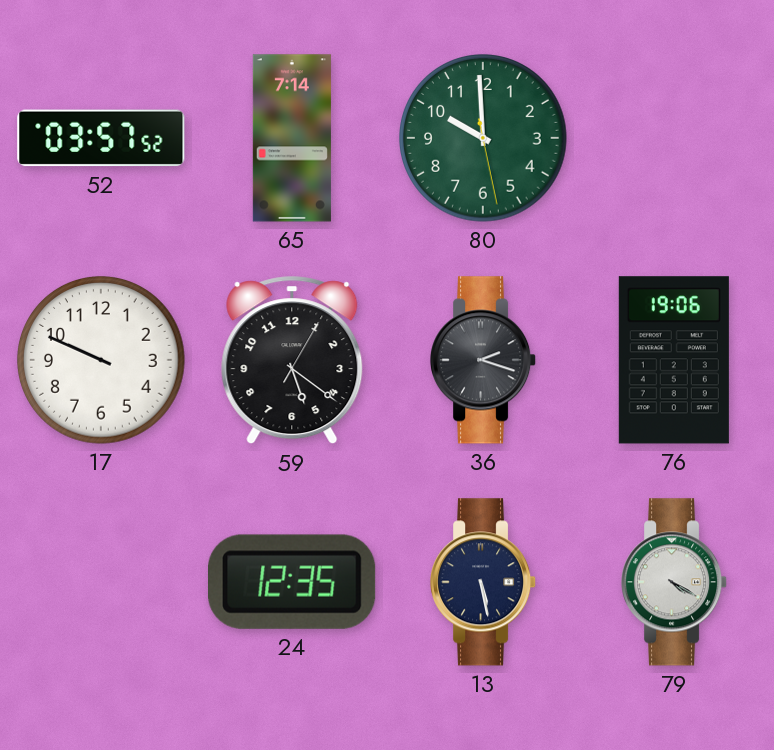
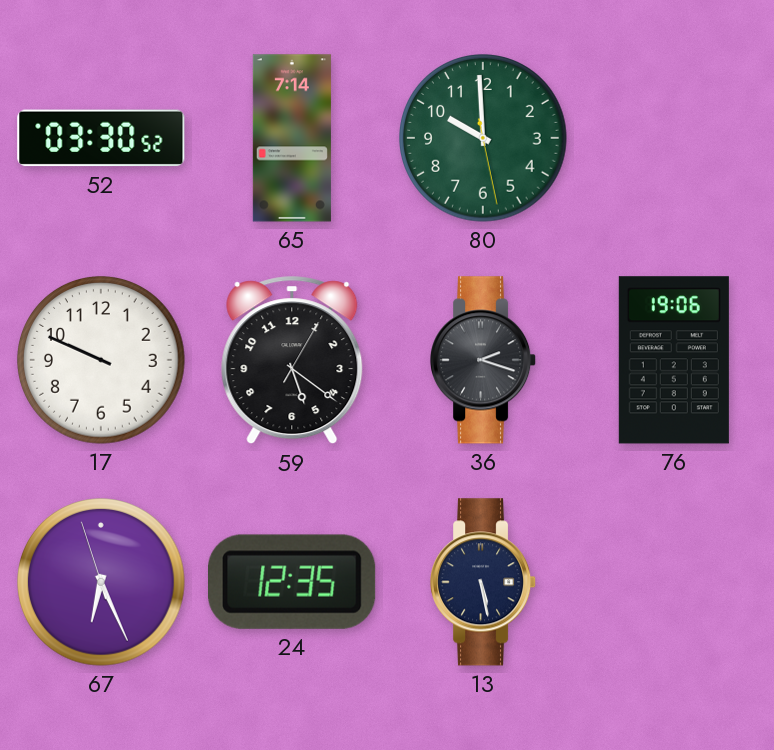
52: 03:57 -> 03:30 (101, 138)
67: none -> 6:25 (102, 583)
79: 4:20 -> none (675, 582)
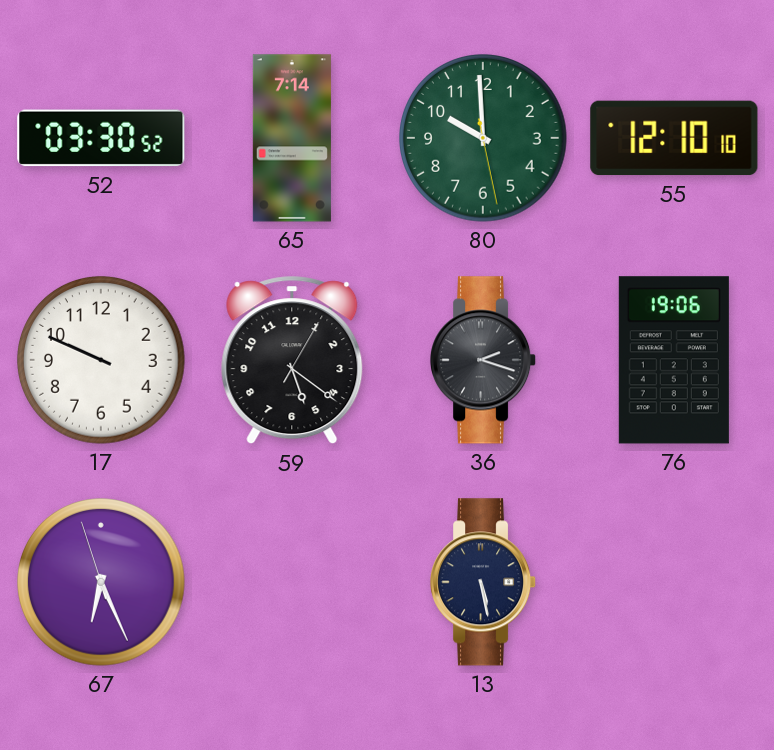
55: none -> 12:10 (674, 138)
24: 12:35 -> none (293, 582)
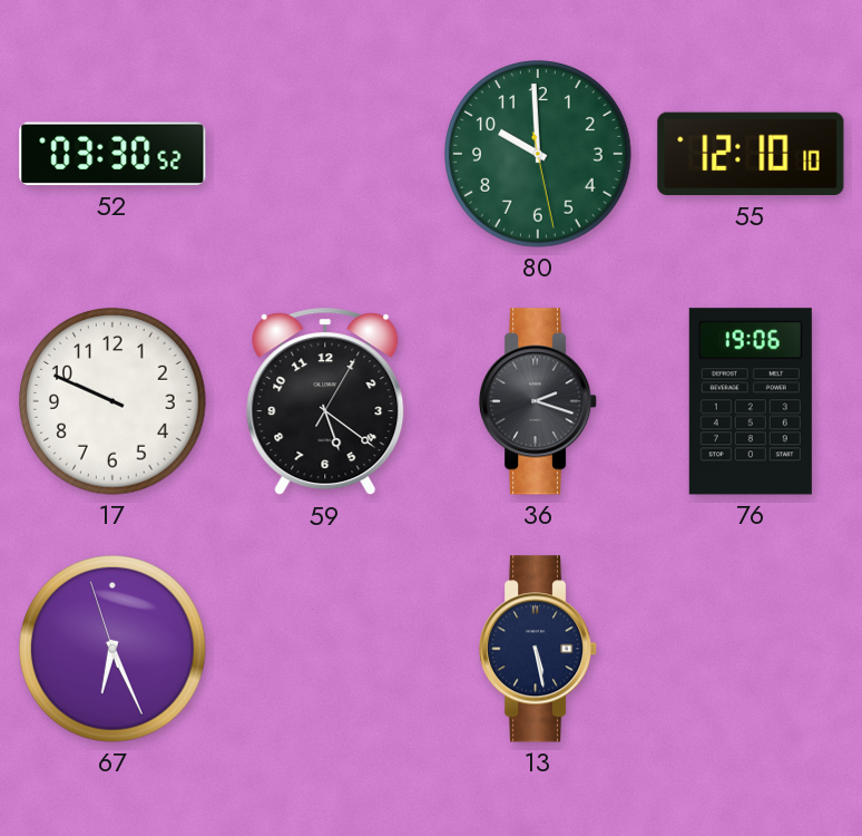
65: 7:14 -> none (292, 138)
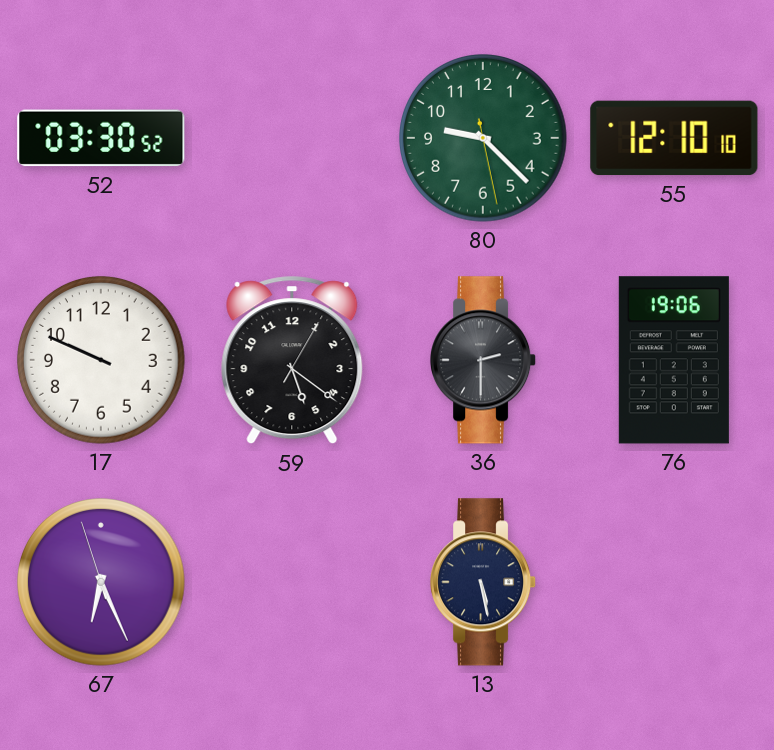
80: 9:59 -> 9:22 (484, 139)
36: 2:18 -> 2:30 (484, 360)
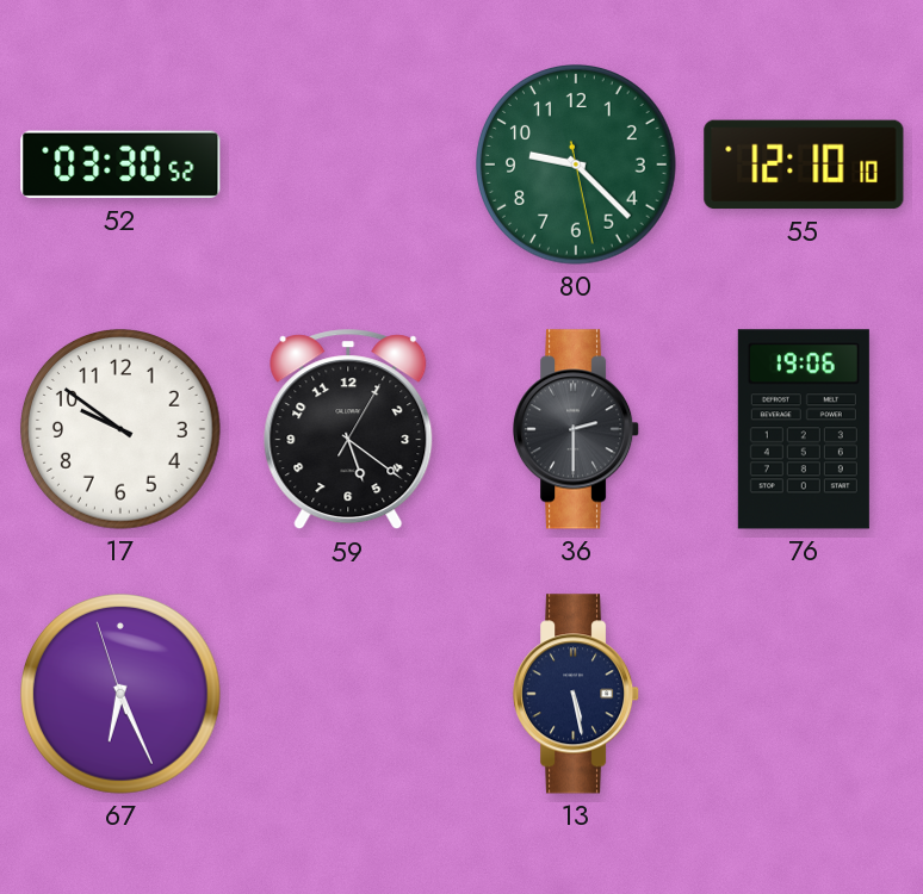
17: 9:49 -> 9:51 (122, 430)
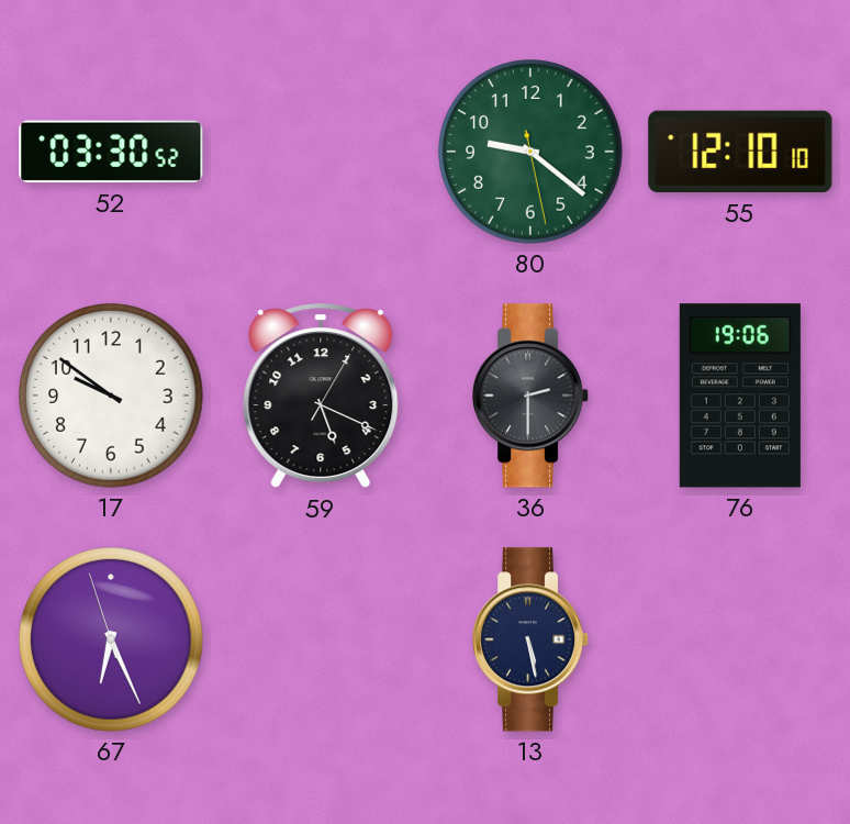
80: 9:22 -> 9:21 (532, 153)
59: 5:21 -> 5:19 (321, 397)
